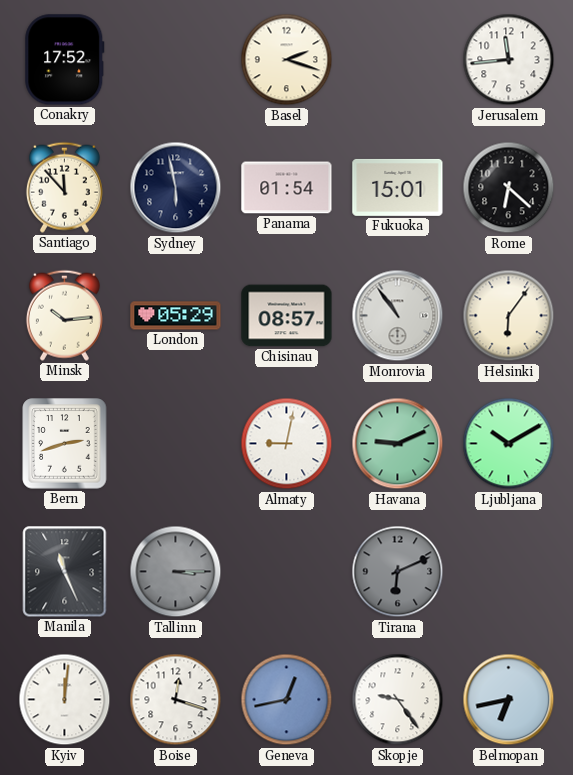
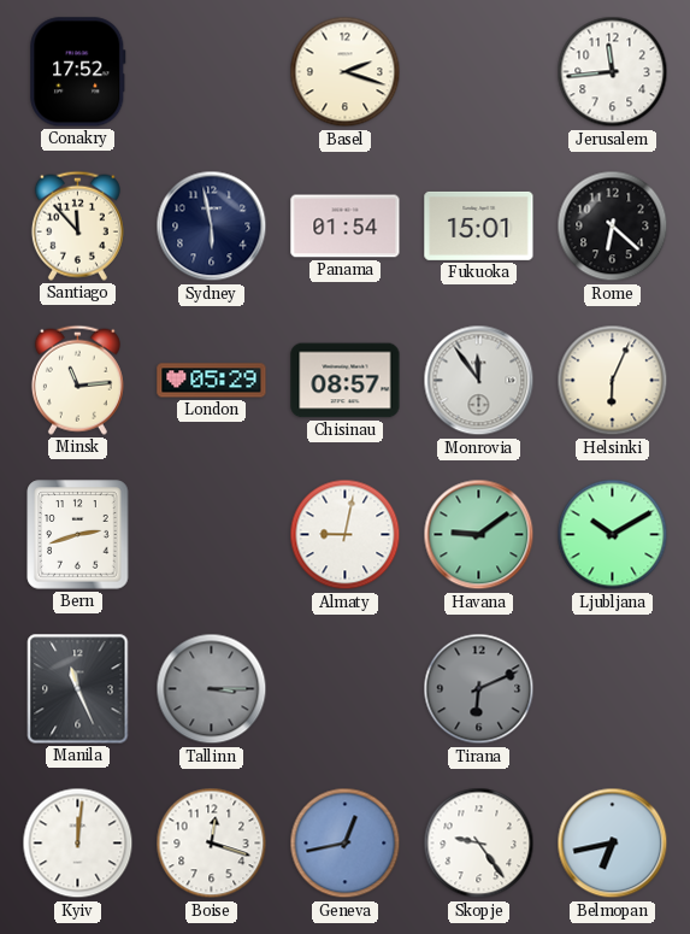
Minsk: 10:14 -> 11:14 (77, 380)
Monrovia: 10:54 -> 11:54 (479, 381)
Helsinki: 6:06 -> 6:04 (613, 381)
Havana: 9:11 -> 9:09 (479, 535)
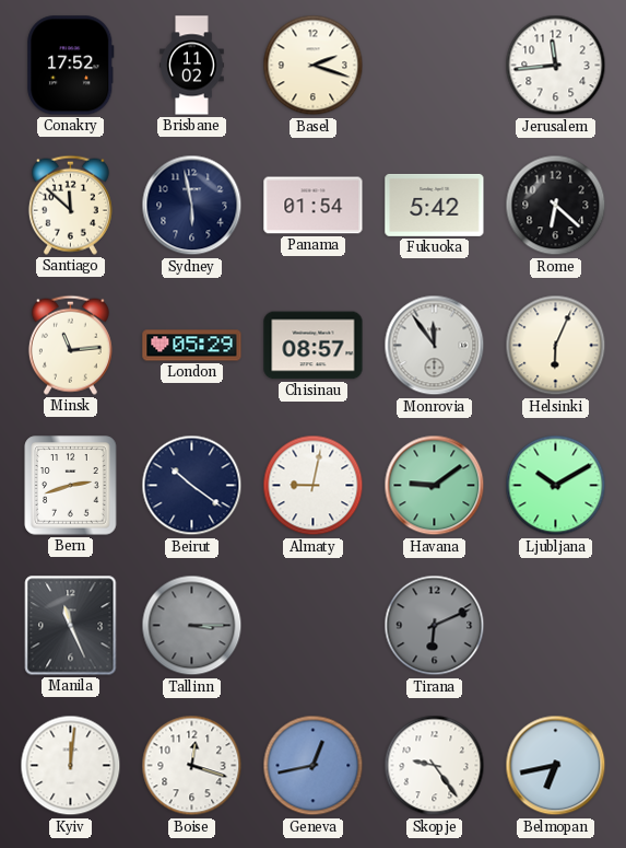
Brisbane: none -> 11:02 (192, 66)
Santiago: 11:53 -> 11:52 (70, 205)
Fukuoka: 15:01 -> 5:42 (435, 205)
Beirut: none -> 10:21 (192, 486)
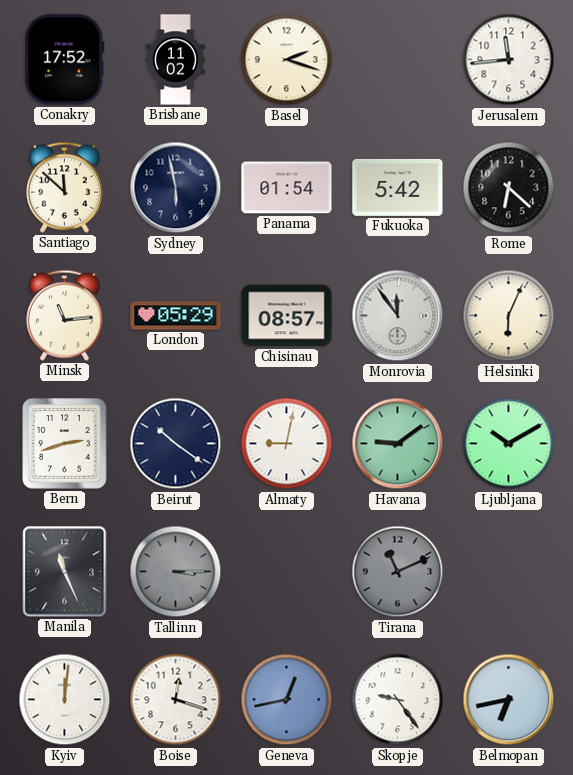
Tirana: 6:11 -> 11:11 (398, 572)
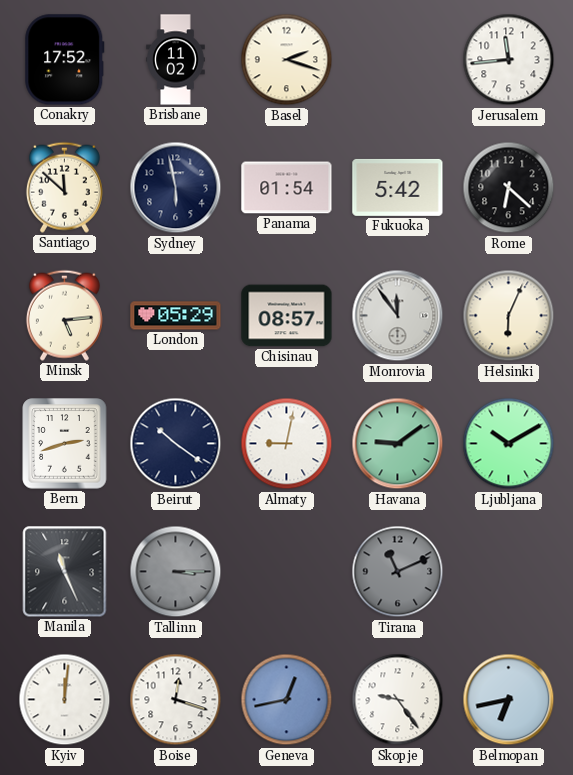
Minsk: 11:14 -> 5:14 (64, 315)
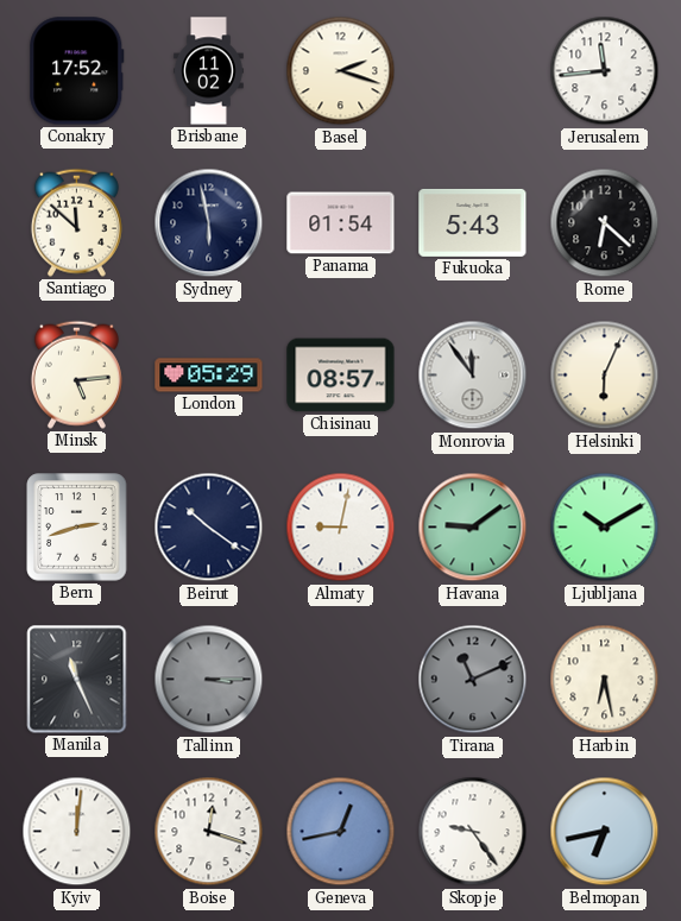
Fukuoka: 5:42 -> 5:43 (473, 222)
Harbin: none -> 6:28 (605, 680)
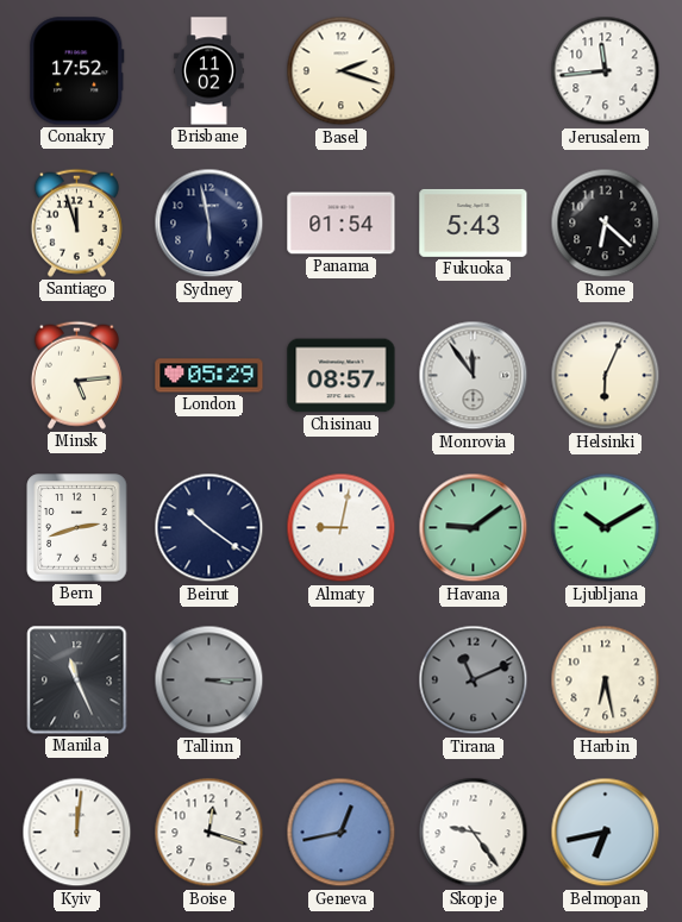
Santiago: 11:52 -> 11:57 (76, 222)
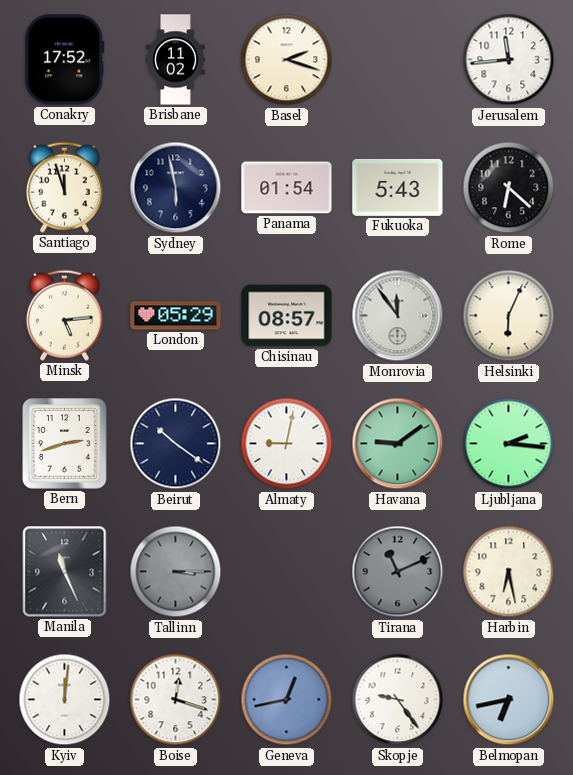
Ljubljana: 10:10 -> 2:16 (509, 444)
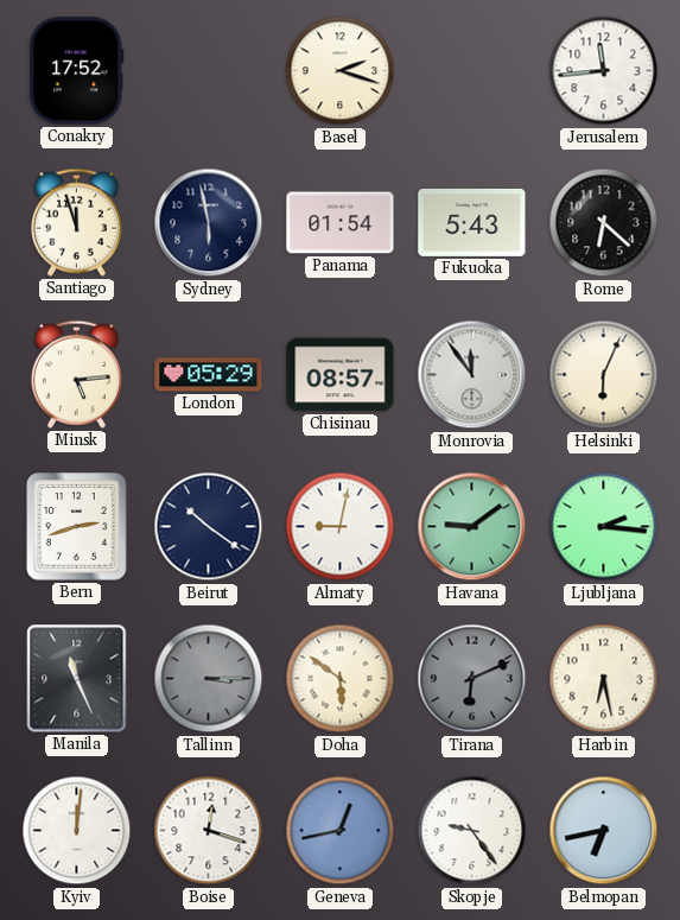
Brisbane: 11:02 -> none (176, 60)
Doha: none -> 5:51 (341, 679)
Tirana: 11:11 -> 6:11 (472, 679)
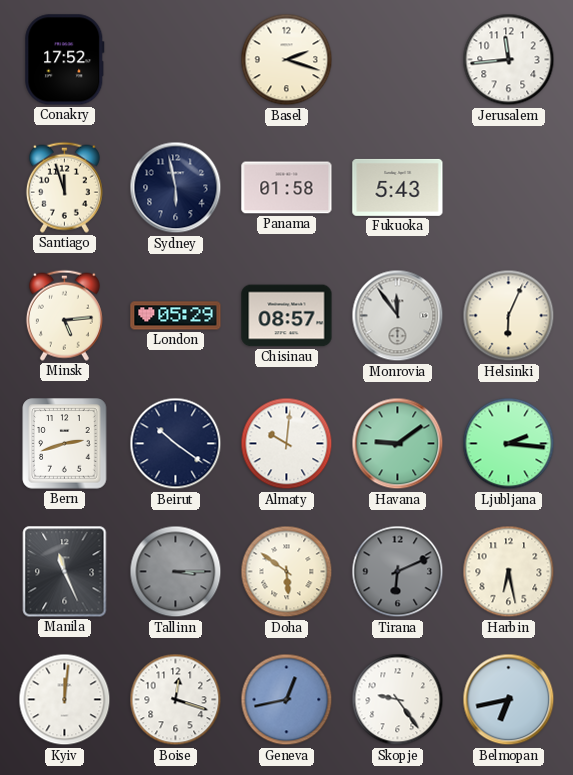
Panama: 01:54 -> 01:58 (287, 188)
Rome: 6:22 -> none (604, 223)
Almaty: 9:02 -> 10:01 (287, 444)
